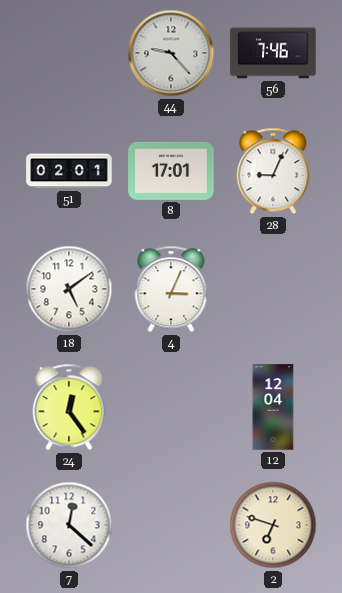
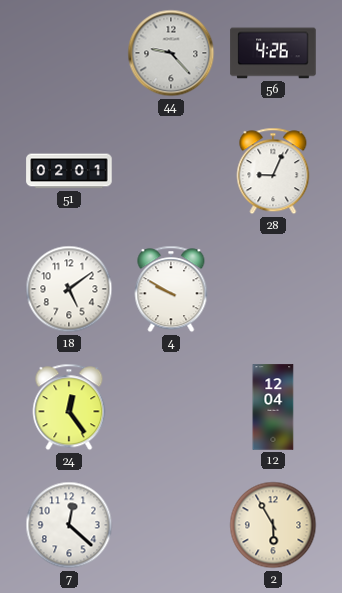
56: 7:46 -> 4:26 (273, 53)
8: 17:01 -> none (171, 171)
4: 3:04 -> 9:50 (171, 289)
2: 6:48 -> 5:55 (273, 525)
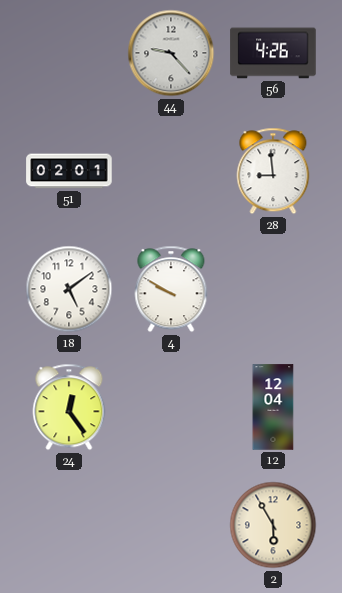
28: 9:04 -> 8:59 (273, 171)
7: 12:22 -> none (69, 525)
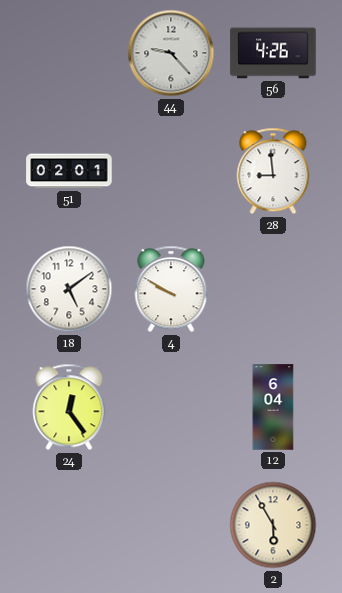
12: 12:04 -> 6:04 (273, 407)
